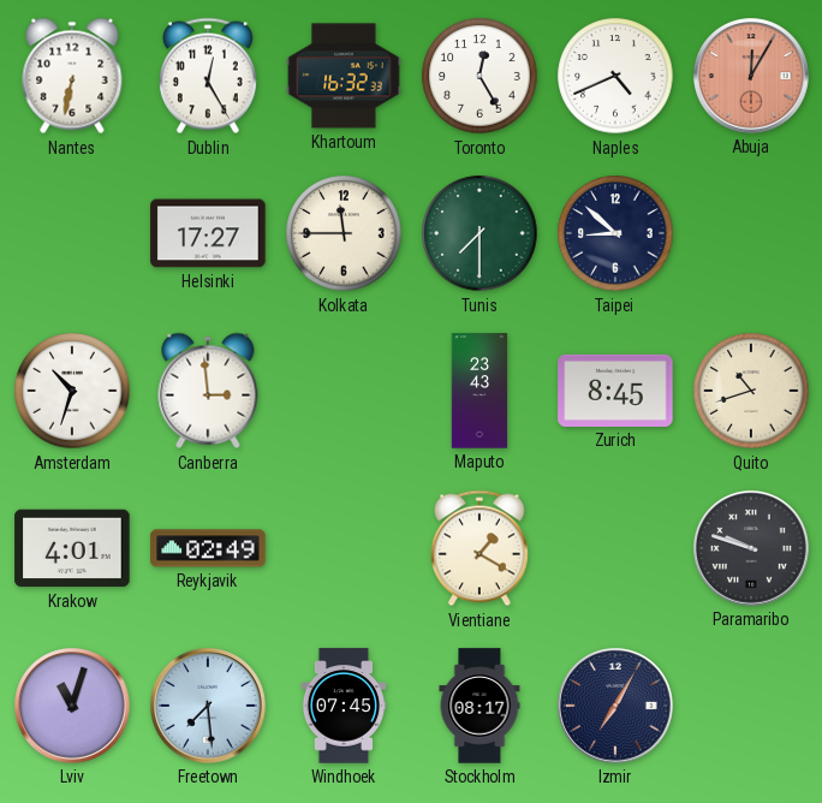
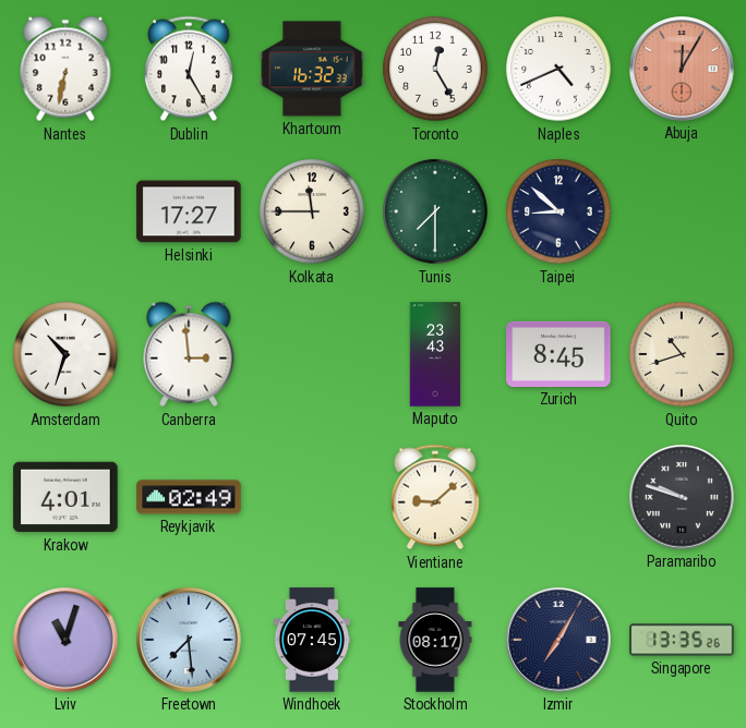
Vientiane: 1:20 -> 9:08 (435, 497)
Singapore: none -> 13:35 (682, 640)
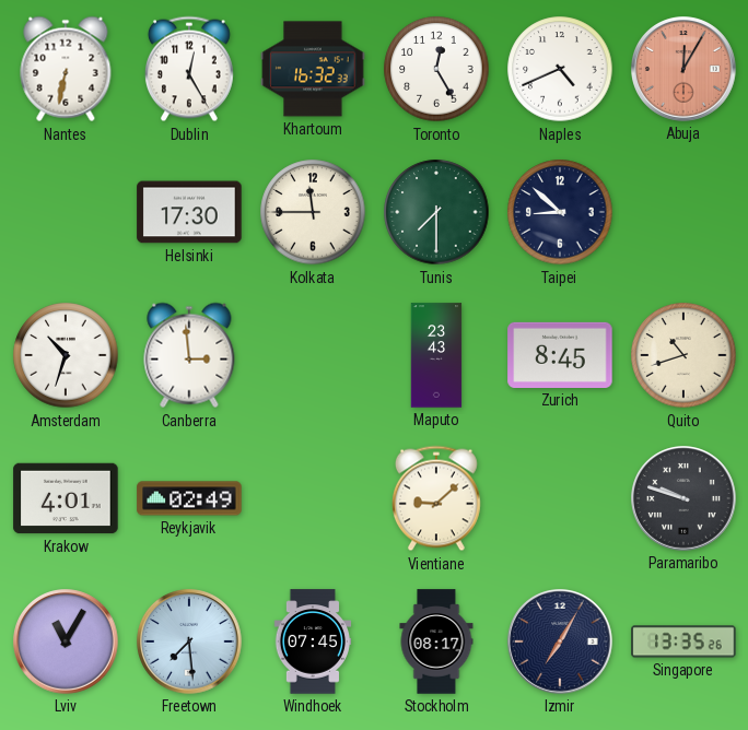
Helsinki: 17:27 -> 17:30 (189, 212)
Lviv: 11:03 -> 11:05 (66, 641)
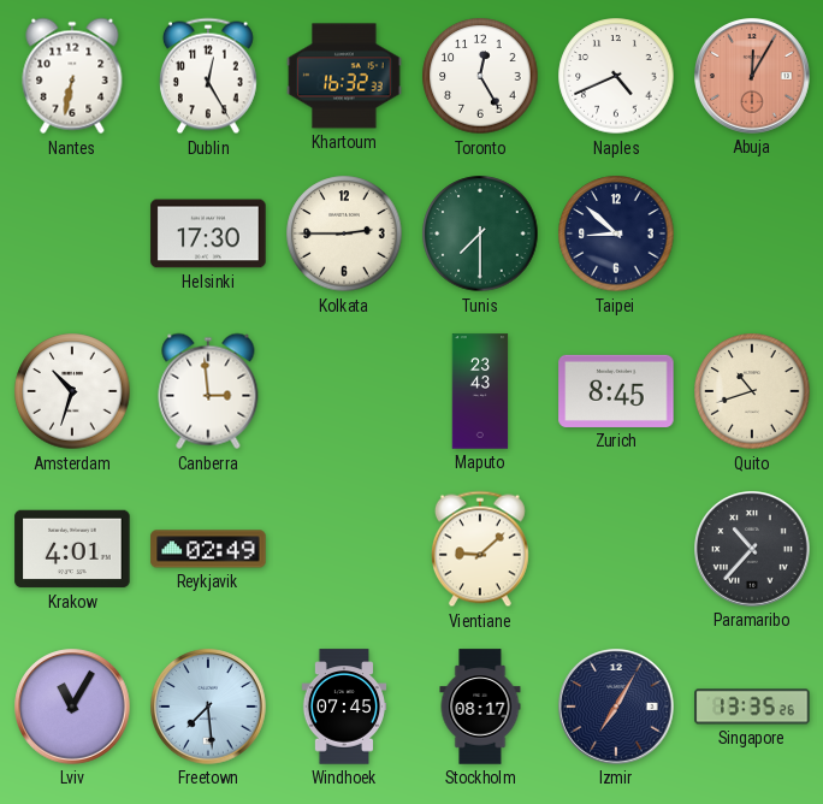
Kolkata: 11:45 -> 2:45 (344, 233)
Paramaribo: 9:48 -> 10:37 (752, 549)
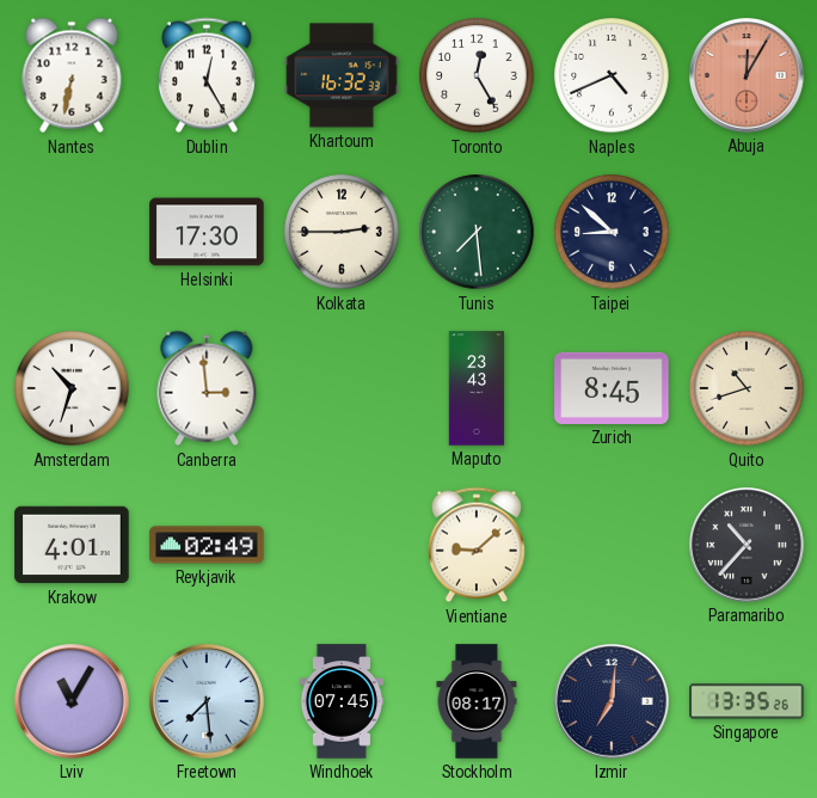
Tunis: 7:30 -> 7:29 (477, 232)
Izmir: 7:05 -> 7:01 (612, 701)
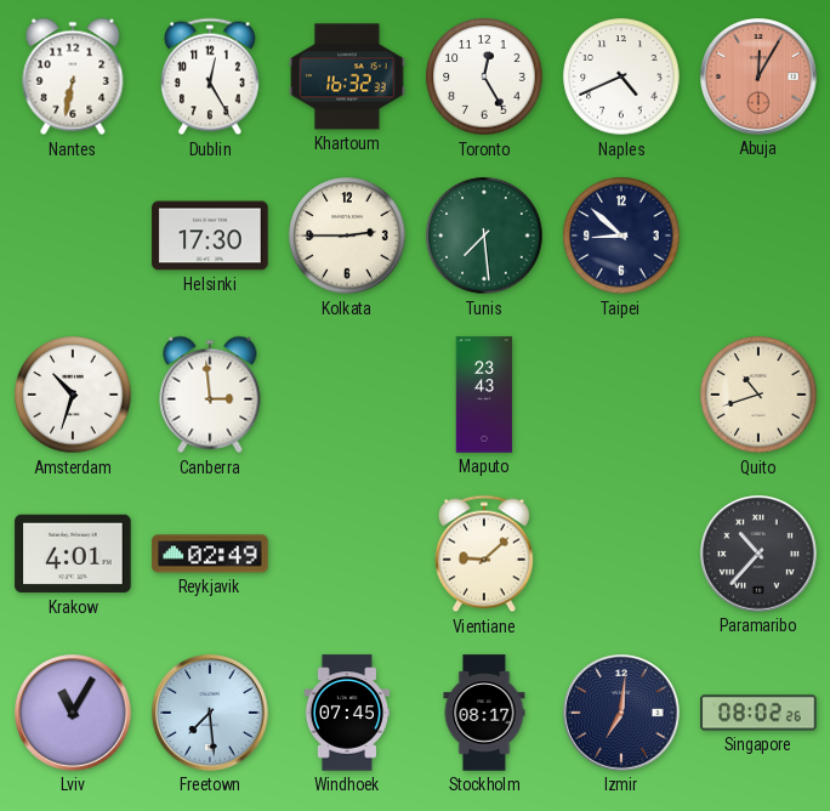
Zurich: 8:45 -> none (612, 388)
Singapore: 13:35 -> 08:02 (758, 713)
